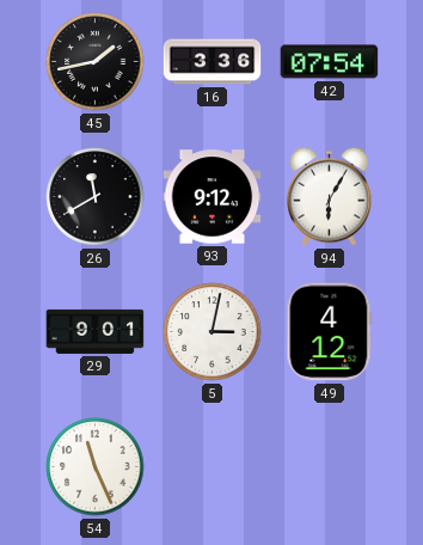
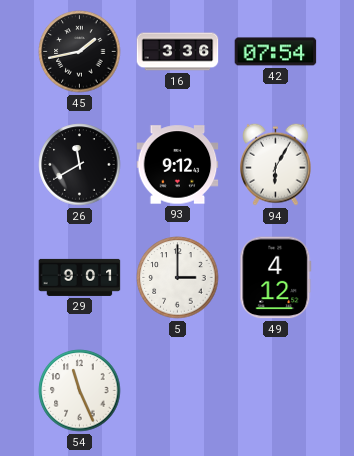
5: 3:02 -> 3:00 (178, 278)
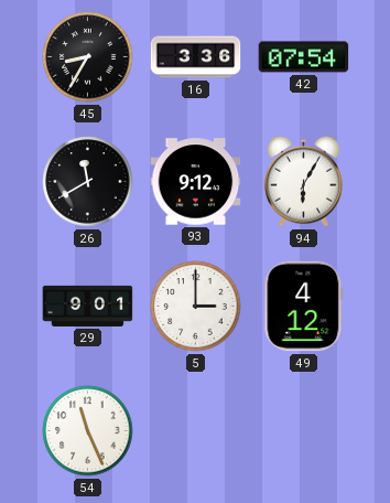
45: 1:43 -> 8:35 (88, 57)
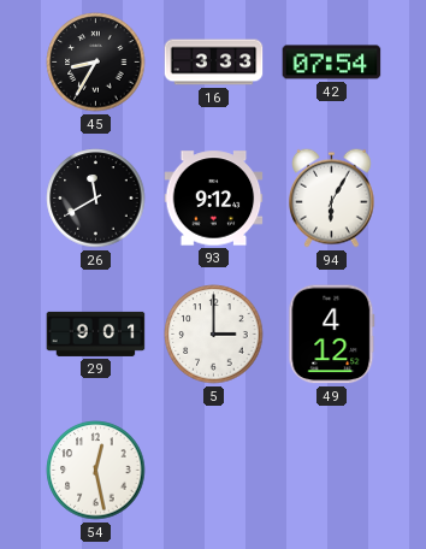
16: 3:36 -> 3:33 (214, 63)
54: 11:26 -> 12:28 (96, 471)
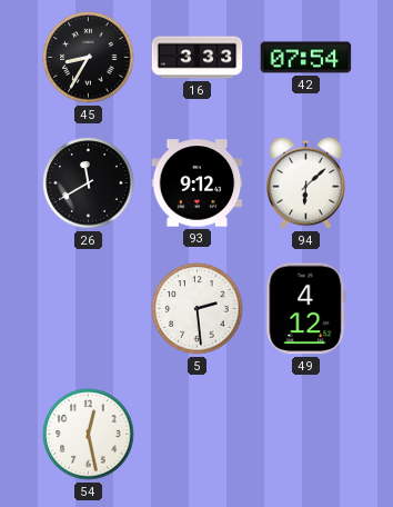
94: 6:05 -> 6:08 (306, 182)
29: 9:01 -> none (96, 333)
5: 3:00 -> 2:29 (198, 309)
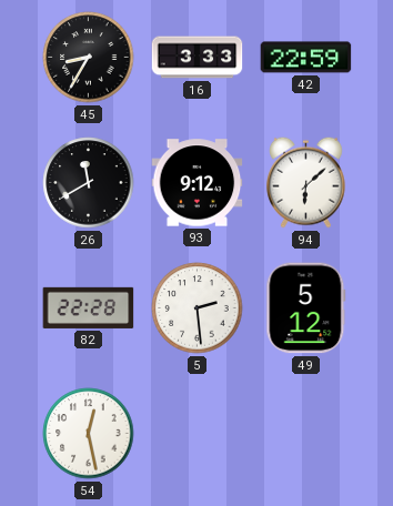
42: 07:54 -> 22:59 (306, 58)
82: none -> 22:28 (89, 307)
49: 4:12 -> 5:12 (306, 308)
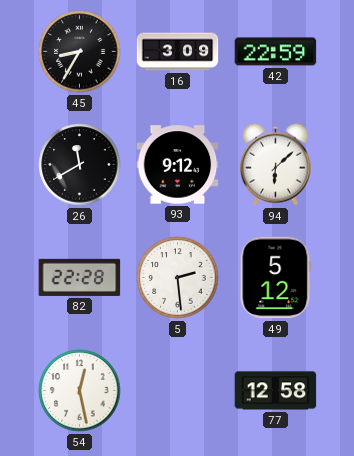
16: 3:33 -> 3:09 (178, 52)
77: none -> 12:58 (276, 391)
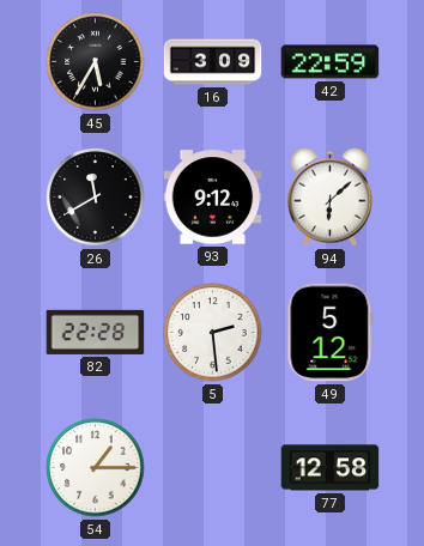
45: 8:35 -> 5:35 (96, 62)
54: 12:28 -> 1:15 (96, 468)
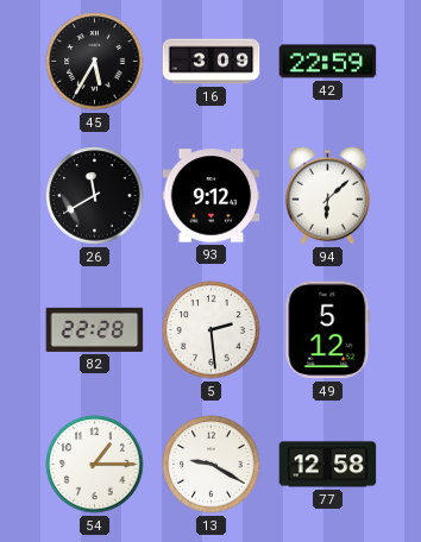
13: none -> 9:20 (212, 465)
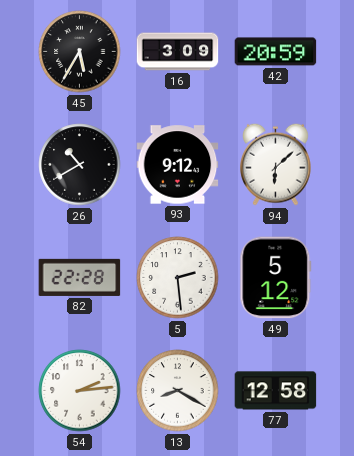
42: 22:59 -> 20:59 (276, 52)
26: 11:40 -> 10:40 (80, 165)
54: 1:15 -> 2:14 (80, 391)
13: 9:20 -> 8:20 (178, 391)
